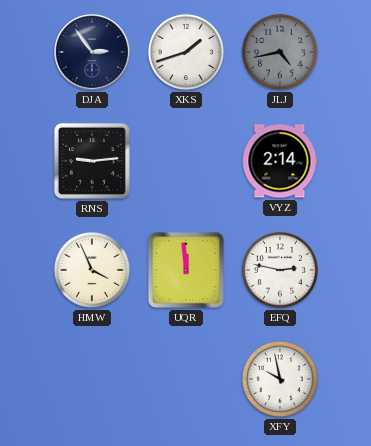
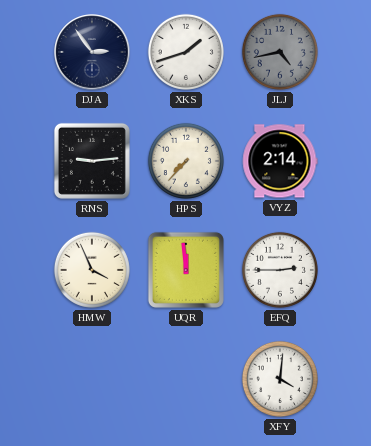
HPS: none -> 7:37 (186, 161)
EFQ: 2:47 -> 2:45 (280, 270)
XFY: 9:58 -> 4:01 (280, 379)
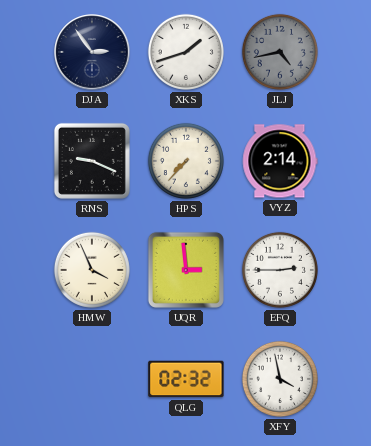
RNS: 9:14 -> 9:19 (92, 161)
UQR: 11:59 -> 2:59 (186, 270)
QLG: none -> 02:32 (186, 379)
XFY: 4:01 -> 3:58 (280, 379)
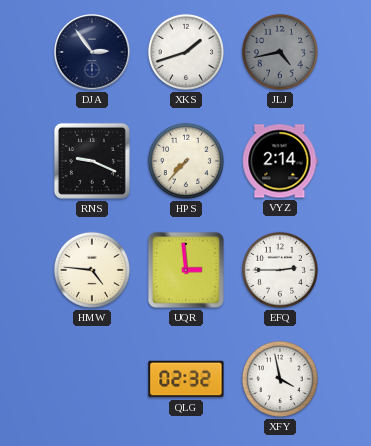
HMW: 3:56 -> 4:46 (92, 270)
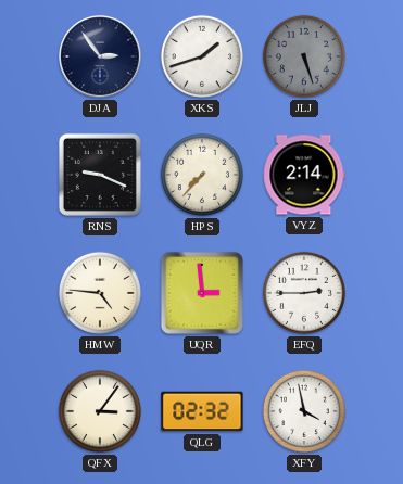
JLJ: 4:43 -> 5:27 (304, 56)
QFX: none -> 3:06 (100, 411)
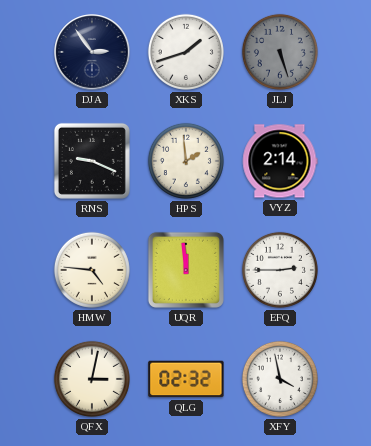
HPS: 7:37 -> 1:59 (186, 161)
UQR: 2:59 -> 11:59 (186, 270)
QFX: 3:06 -> 3:02 (92, 379)
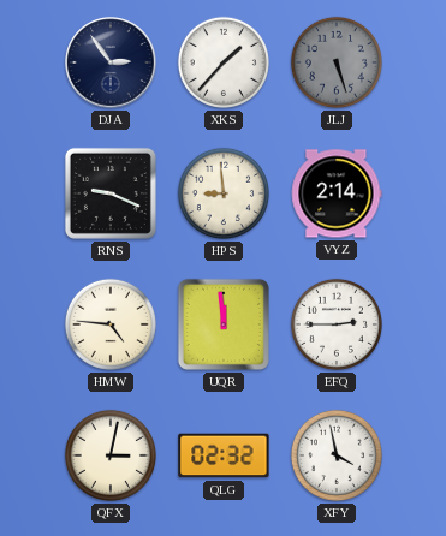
XKS: 1:42 -> 1:37 (224, 62)
HPS: 1:59 -> 8:59 (224, 193)
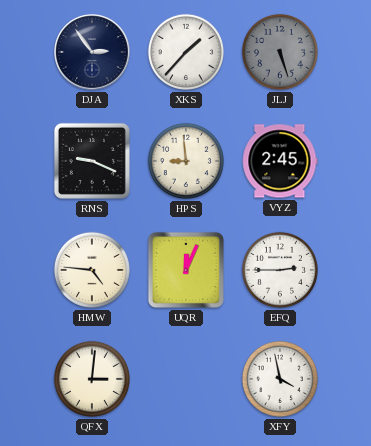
VYZ: 2:14 -> 2:45 (280, 161)
UQR: 11:59 -> 12:04 (186, 270)
QFX: 3:02 -> 3:01 (92, 379)
QLG: 02:32 -> none (224, 455)
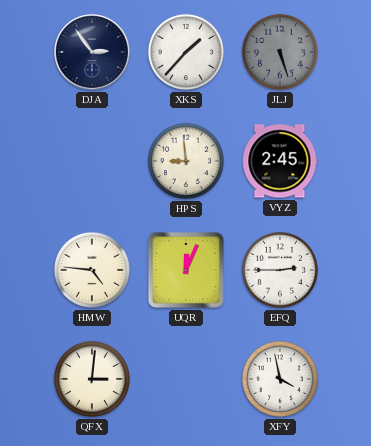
RNS: 9:19 -> none (92, 161)
